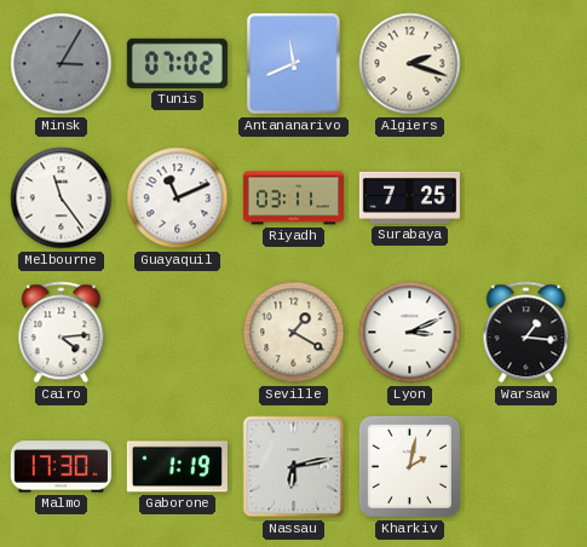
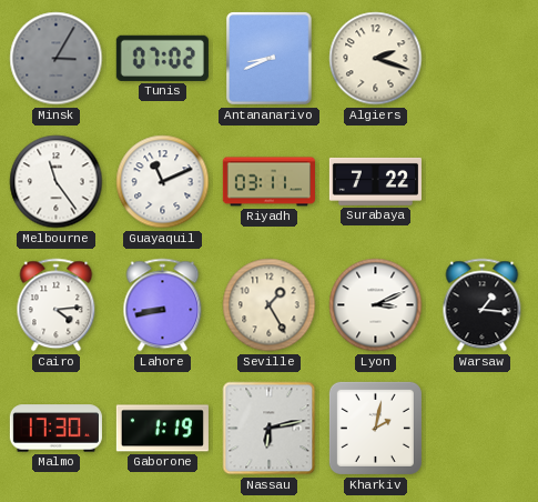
Antananarivo: 11:41 -> 8:41 (270, 59)
Surabaya: 7:25 -> 7:22 (375, 181)
Lahore: none -> 8:43 (163, 305)
Seville: 1:20 -> 1:25 (270, 305)
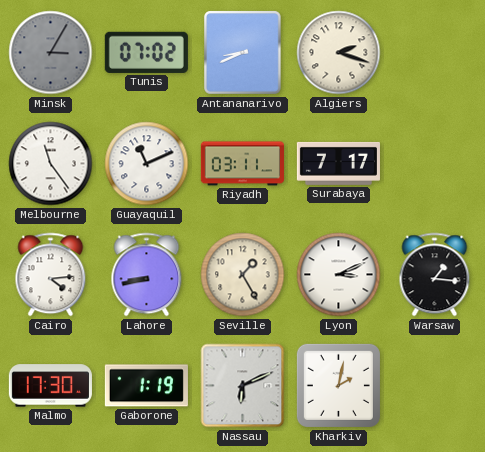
Surabaya: 7:22 -> 7:17 (338, 163)
Nassau: 6:13 -> 6:11 (243, 386)
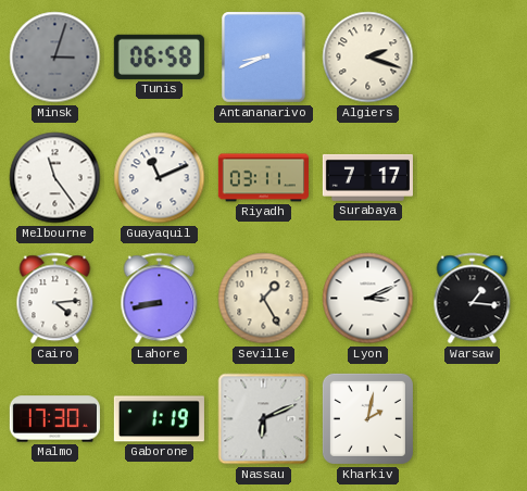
Minsk: 3:05 -> 3:03 (55, 58)
Tunis: 07:02 -> 06:58 (159, 56)
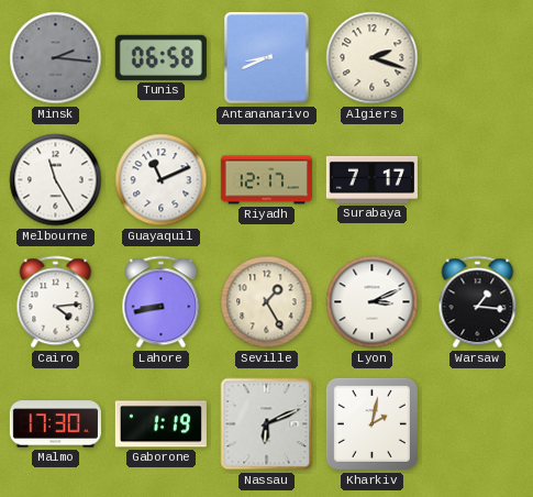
Minsk: 3:03 -> 2:16 (56, 58)
Melbourne: 11:24 -> 11:25 (56, 180)
Riyadh: 03:11 -> 12:17 (266, 180)
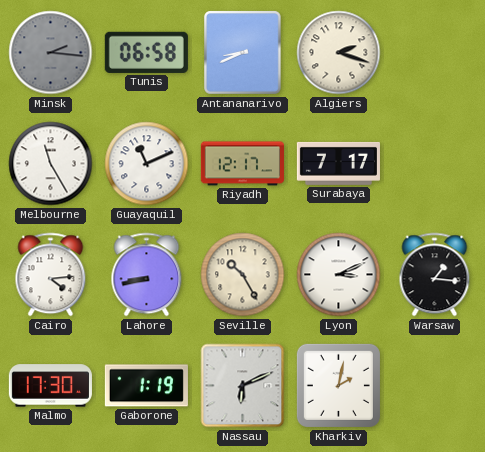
Seville: 1:25 -> 10:25 (243, 275)
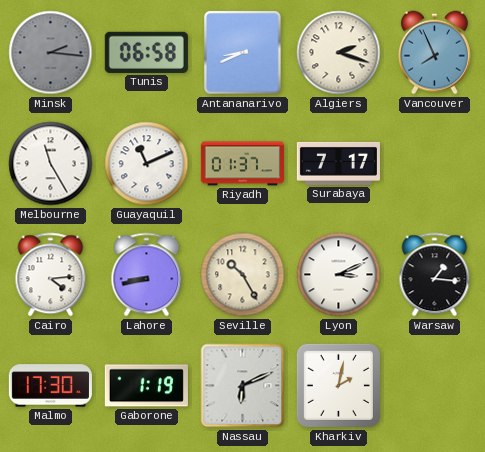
Vancouver: none -> 7:56 (434, 53)
Riyadh: 12:17 -> 01:37 (242, 164)
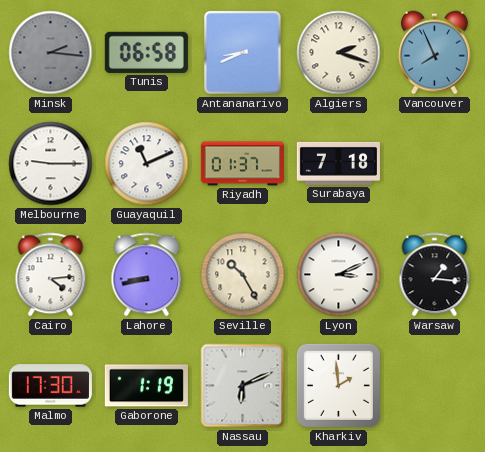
Melbourne: 11:25 -> 9:15 (51, 164)
Surabaya: 7:17 -> 7:18 (338, 163)
Kharkiv: 2:02 -> 1:59 (338, 385)
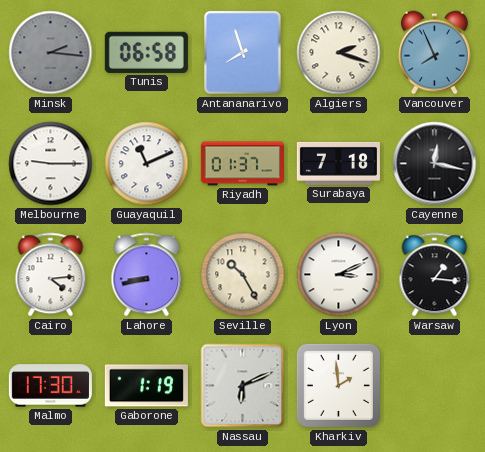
Antananarivo: 8:41 -> 7:57 (243, 53)
Cayenne: none -> 12:17 (435, 164)
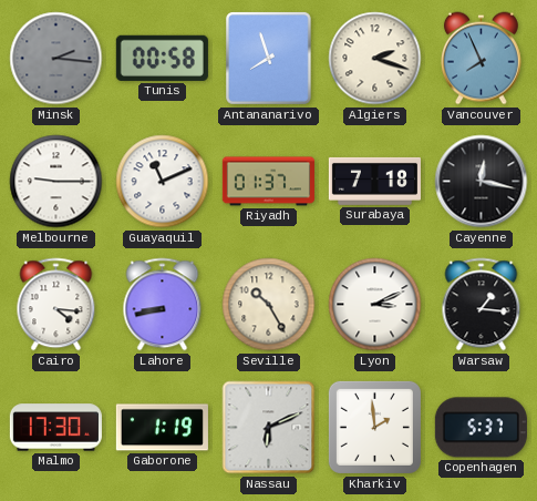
Tunis: 06:58 -> 00:58 (162, 58)
Cairo: 4:14 -> 4:16 (56, 305)
Copenhagen: none -> 5:37 (481, 428)
